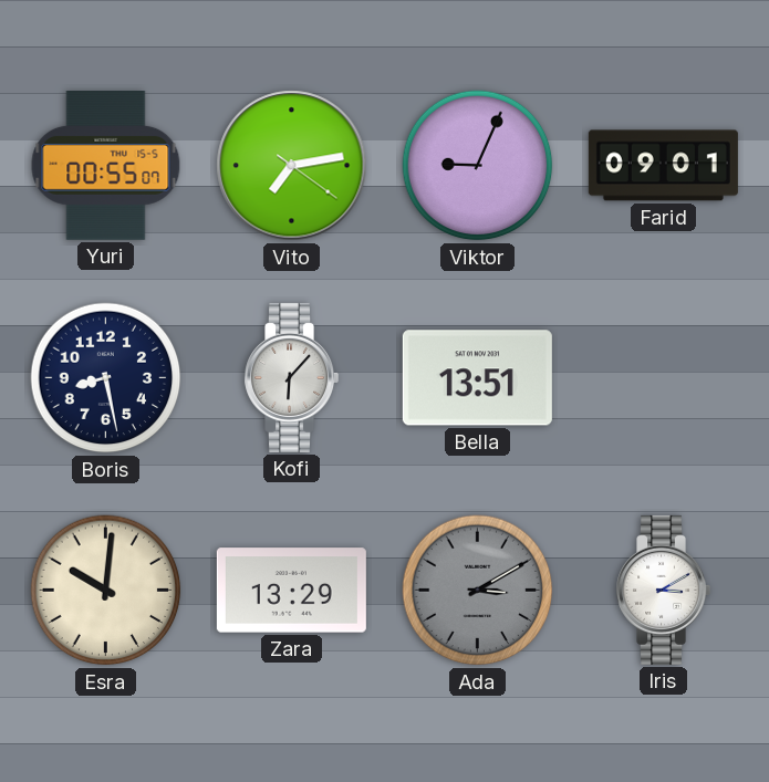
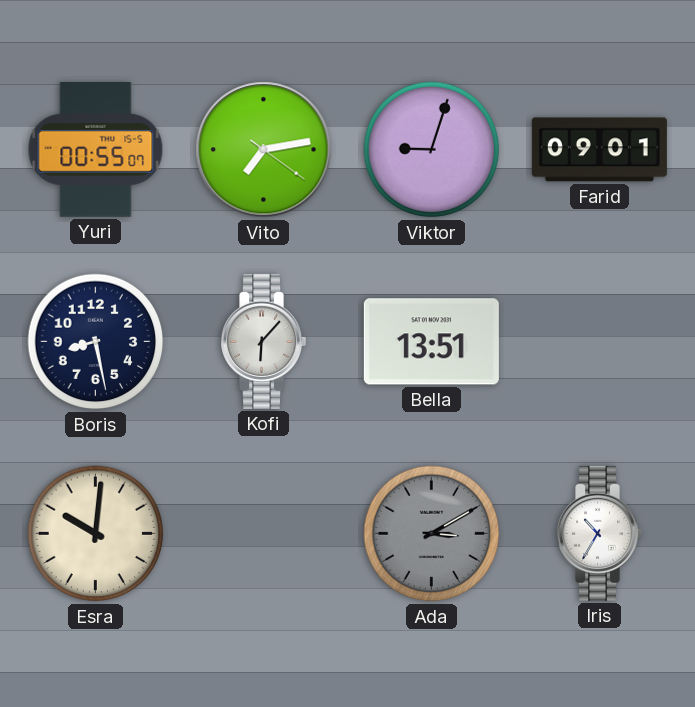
Viktor: 9:04 -> 9:03 (432, 150)
Zara: 13:29 -> none (291, 591)
Iris: 3:10 -> 10:35 (600, 533)
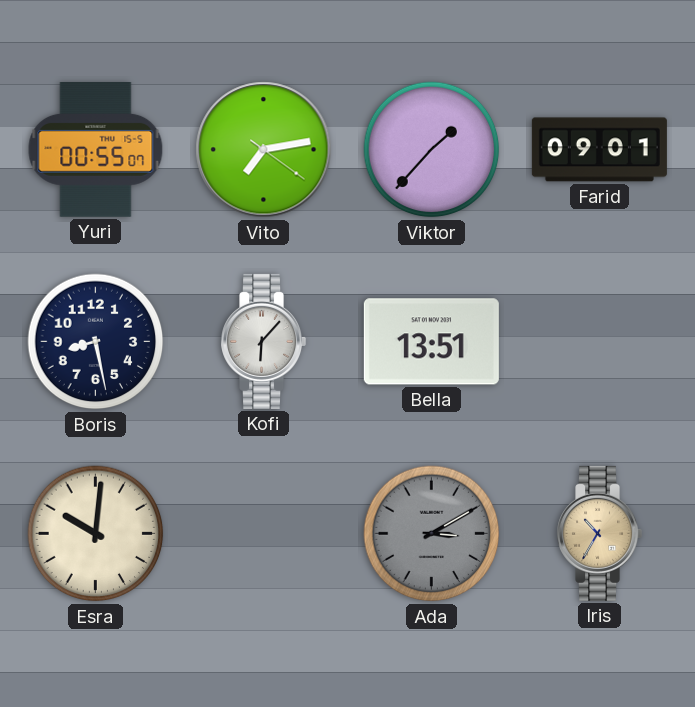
Viktor: 9:03 -> 1:37 (432, 150)
Iris dial: white -> champagne (600, 533)
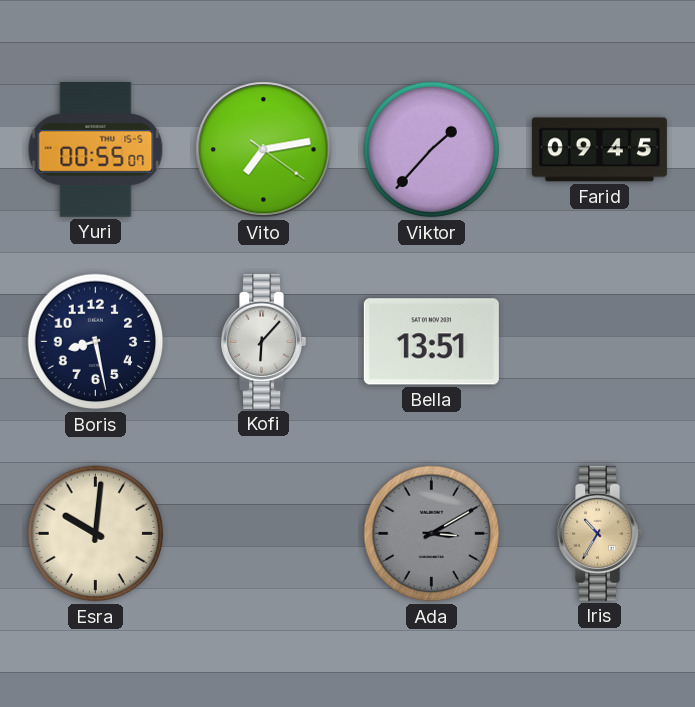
Farid: 09:01 -> 09:45 (599, 150)
